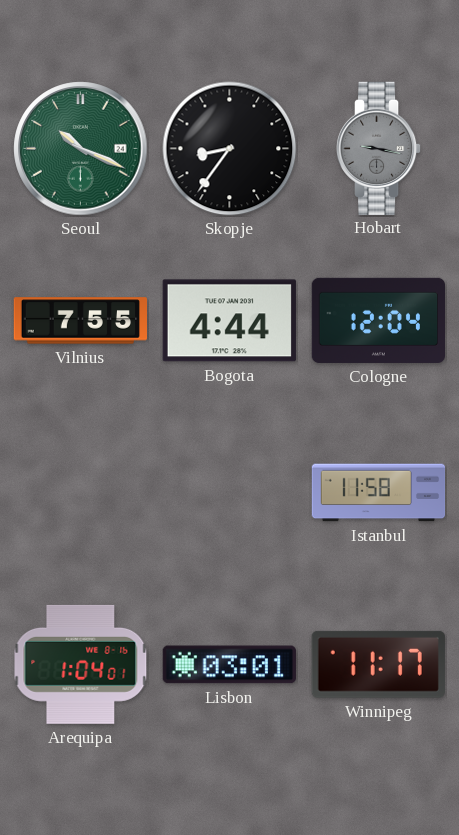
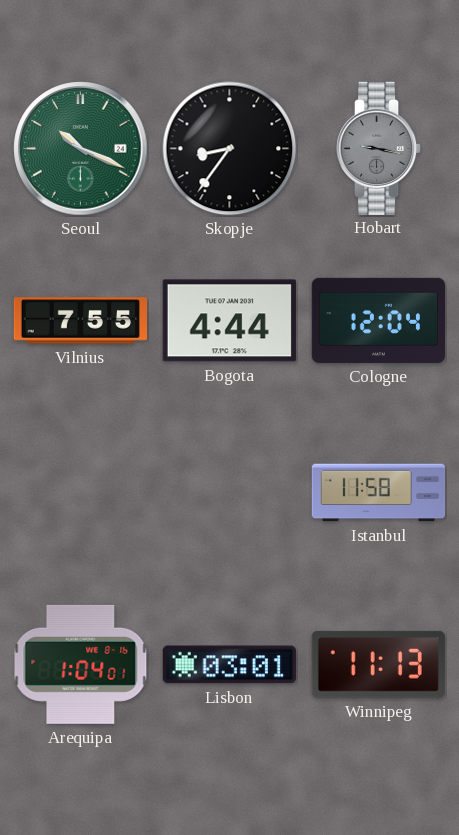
Winnipeg: 11:17 -> 11:13 (378, 664)
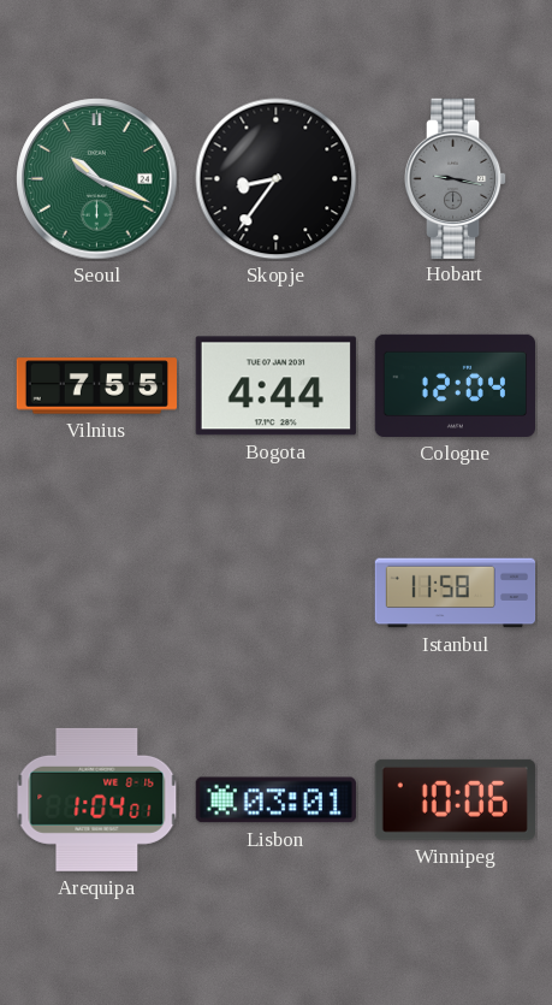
Winnipeg: 11:13 -> 10:06 (455, 799)
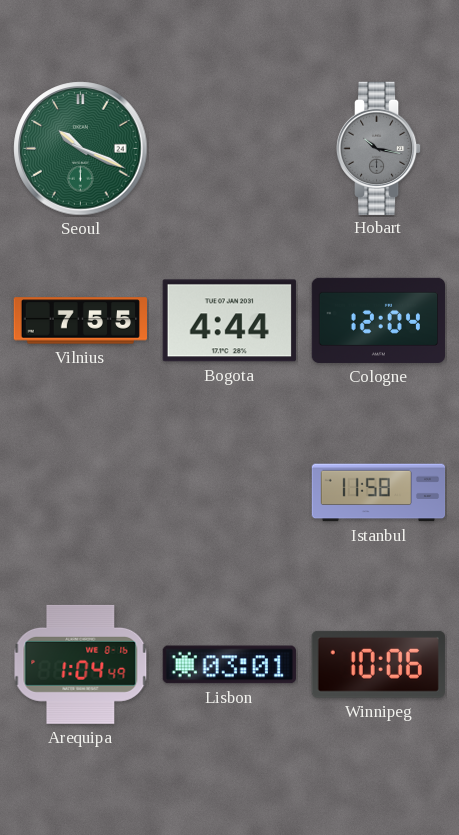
Skopje: 8:36 -> none (277, 179)
Hobart: 9:17 -> 10:17 (379, 148)
Arequipa: 1:04:01 -> 1:04:49 (81, 664)
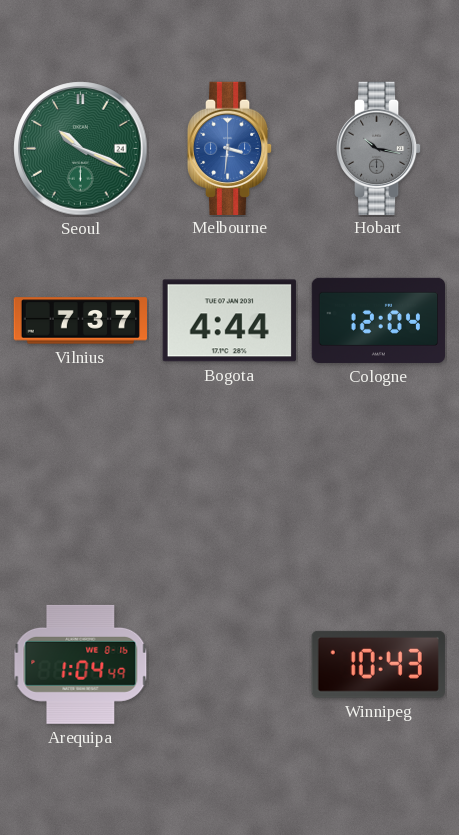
Melbourne: none -> 3:31 (230, 148)
Vilnius: 7:55 -> 7:37 (81, 321)
Istanbul: 11:58 -> none (379, 493)
Lisbon: 03:01 -> none (229, 665)
Winnipeg: 10:06 -> 10:43 (378, 664)
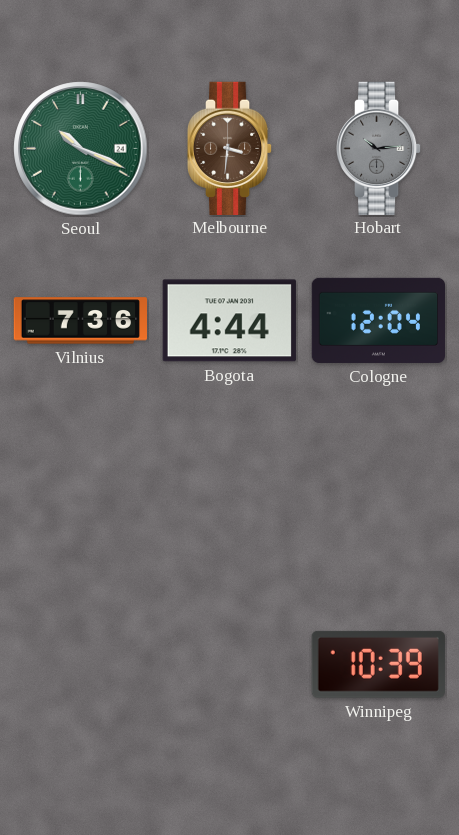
Melbourne dial: blue -> brown (230, 148)
Hobart: 10:17 -> 10:14 (379, 148)
Vilnius: 7:37 -> 7:36 (81, 321)
Arequipa: 1:04 -> none (81, 664)
Winnipeg: 10:43 -> 10:39 (378, 664)
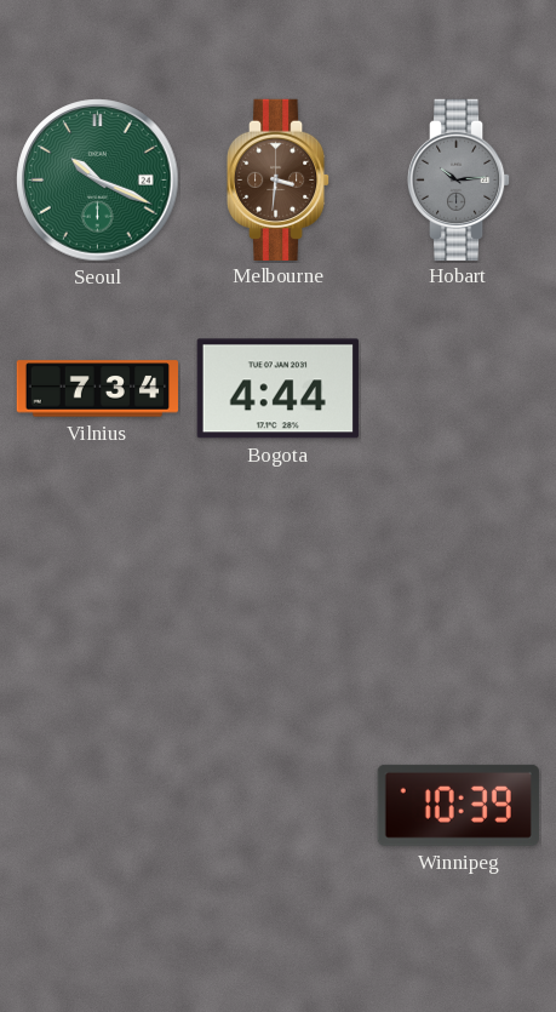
Vilnius: 7:36 -> 7:34 (98, 389)
Cologne: 12:04 -> none (378, 320)
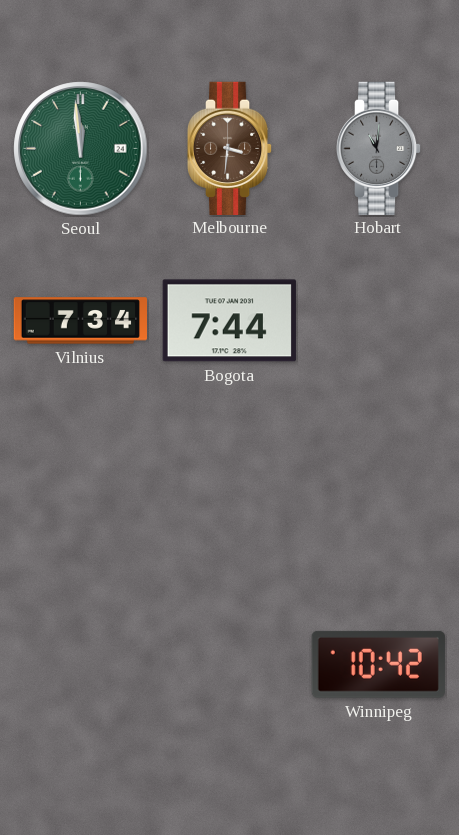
Seoul: 10:19 -> 11:59 (81, 149)
Hobart: 10:14 -> 11:01 (379, 148)
Bogota: 4:44 -> 7:44 (229, 321)
Winnipeg: 10:39 -> 10:42 (378, 664)
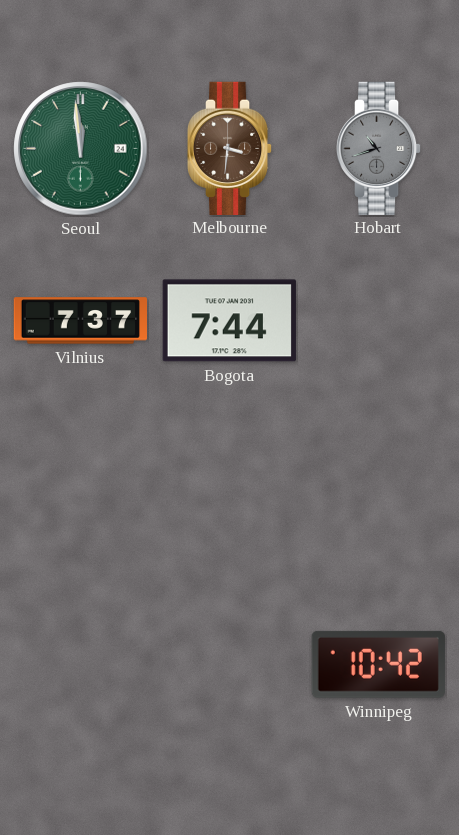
Hobart: 11:01 -> 10:42 (379, 148)
Vilnius: 7:34 -> 7:37 (81, 321)
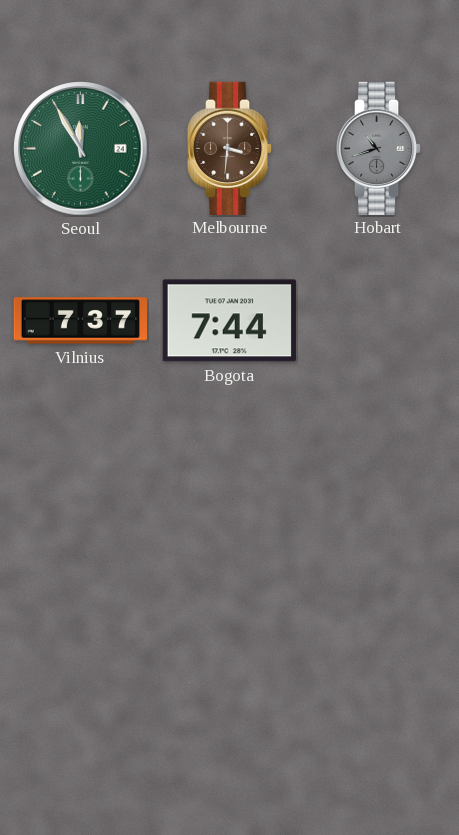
Seoul: 11:59 -> 11:55 (81, 149)
Winnipeg: 10:42 -> none (378, 664)
